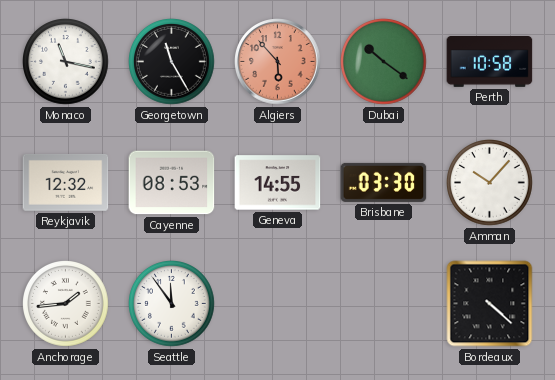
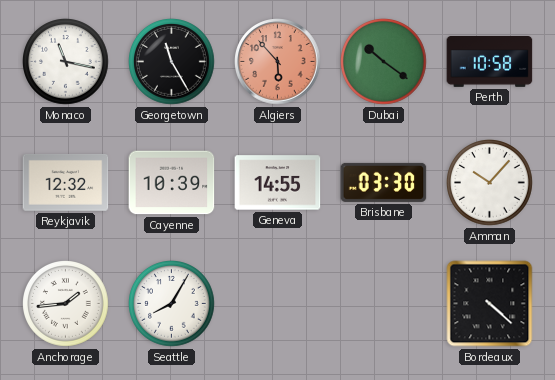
Cayenne: 08:53 -> 10:39 (172, 183)
Seattle: 11:54 -> 8:05 (172, 304)
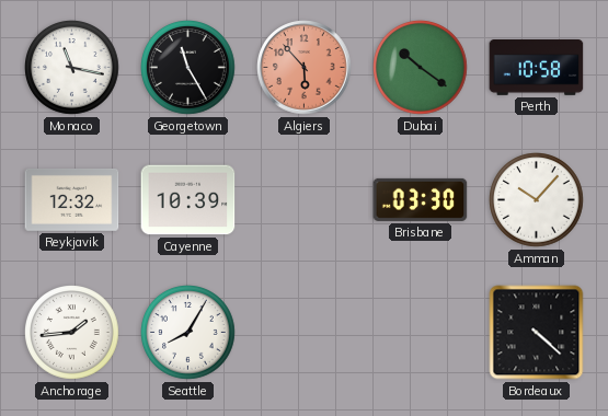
Geneva: 14:55 -> none (278, 183)
